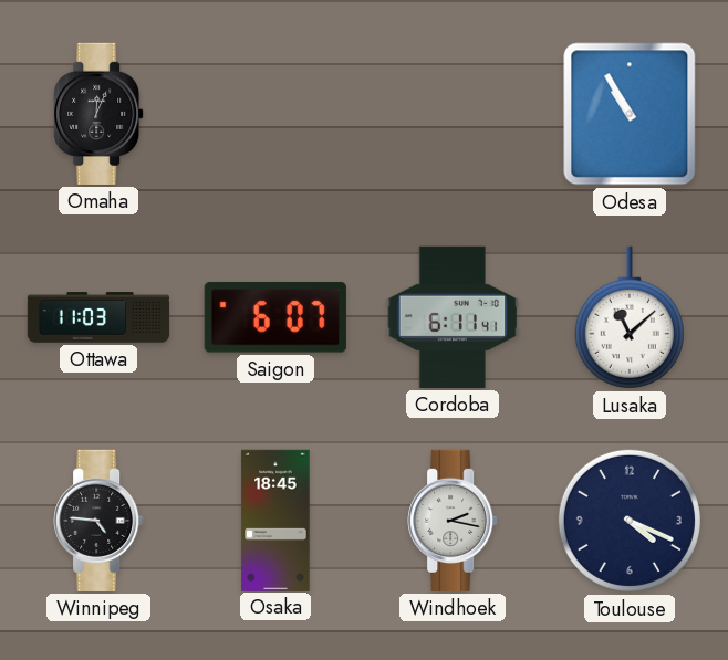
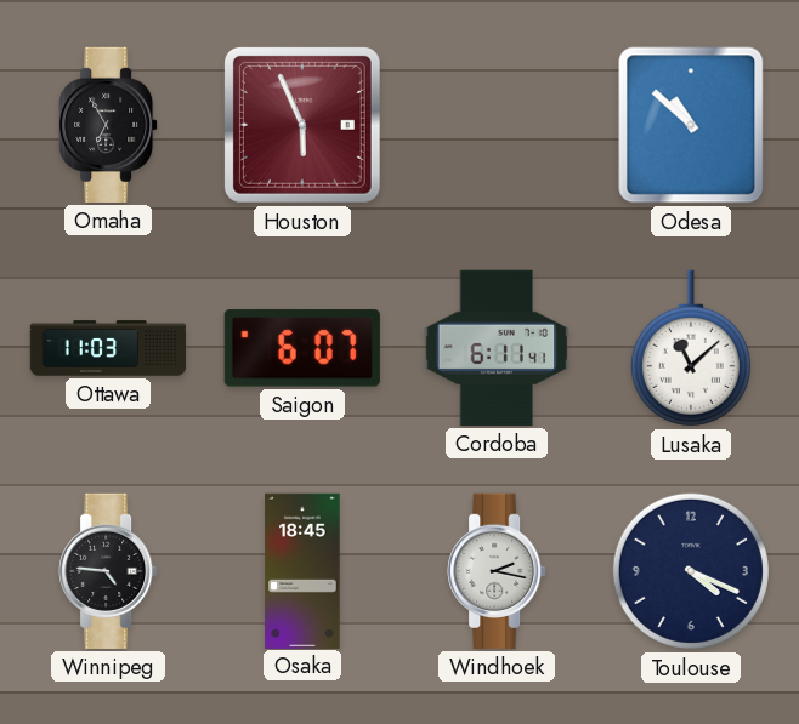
Omaha: 12:04 -> 6:55 (108, 125)
Houston: none -> 5:56 (302, 125)
Odesa: 10:55 -> 10:52 (691, 125)
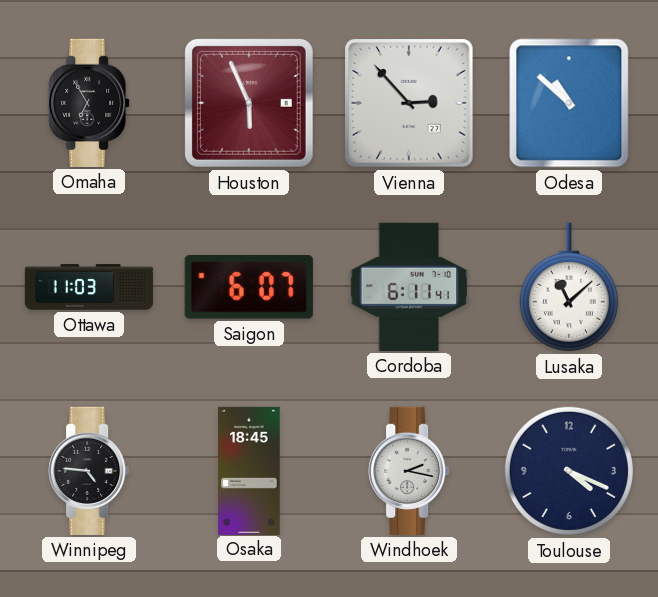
Vienna: none -> 2:53 (410, 104)
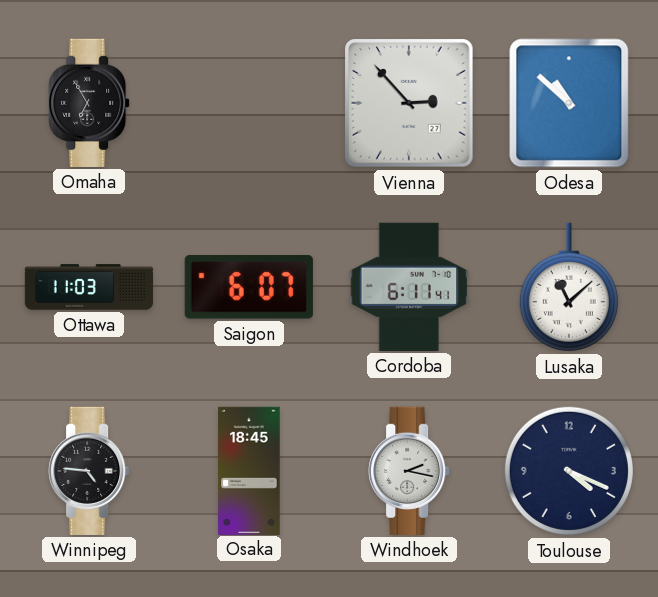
Houston: 5:56 -> none (249, 103)
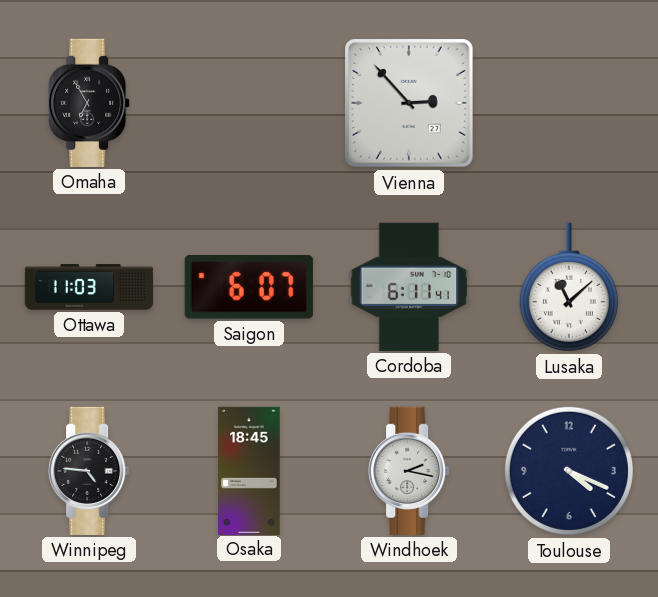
Odesa: 10:52 -> none (569, 103)
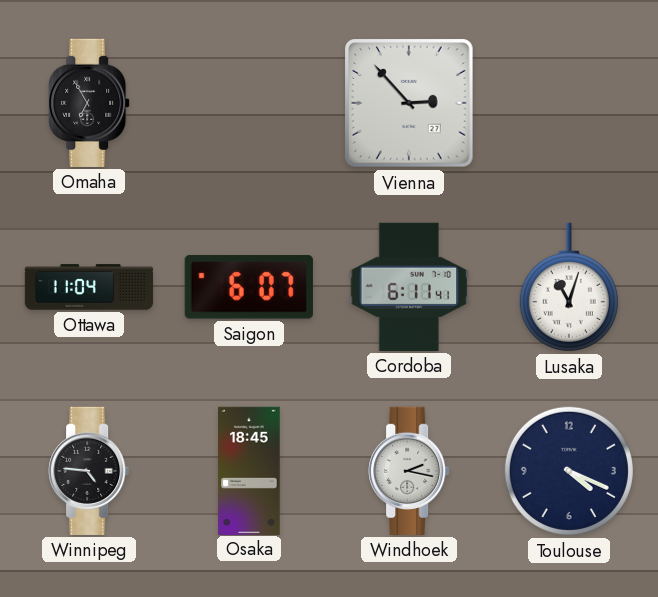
Ottawa: 11:03 -> 11:04 (89, 287)
Lusaka: 11:08 -> 11:03 (569, 287)
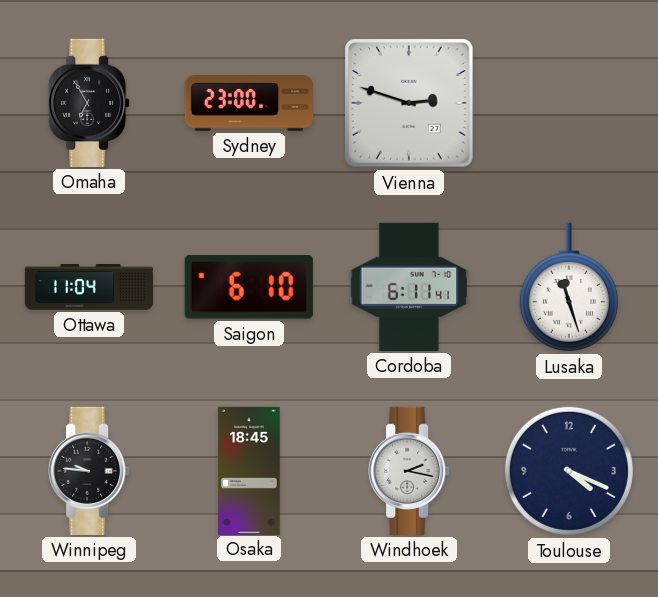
Sydney: none -> 23:00 (248, 103)
Vienna: 2:53 -> 2:48 (410, 104)
Saigon: 6:07 -> 6:10 (249, 287)
Lusaka: 11:03 -> 11:27 (569, 287)
Winnipeg: 4:46 -> 9:46 (89, 471)
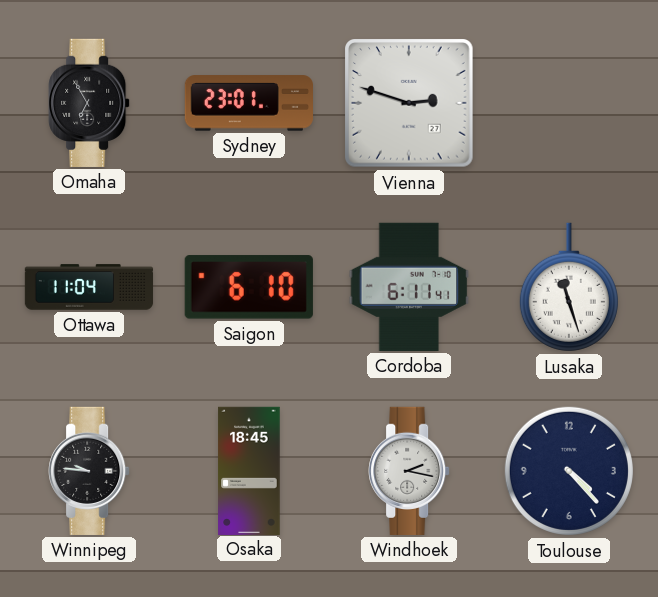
Sydney: 23:00 -> 23:01 (248, 103)
Toulouse: 4:19 -> 4:23 (569, 471)
